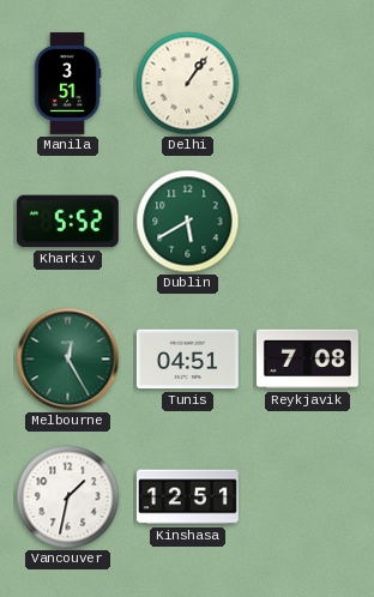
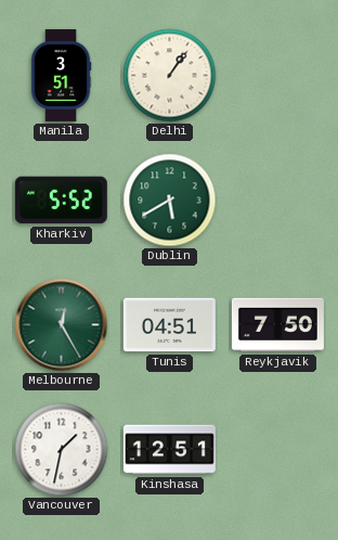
Reykjavik: 7:08 -> 7:50 (277, 325)
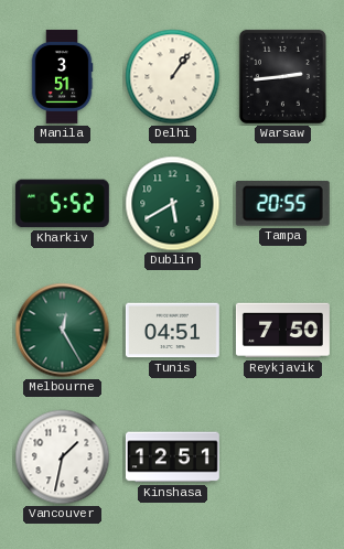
Warsaw: none -> 2:44 (282, 76)
Tampa: none -> 20:55 (282, 204)
